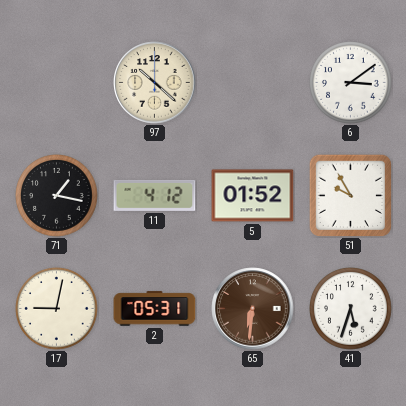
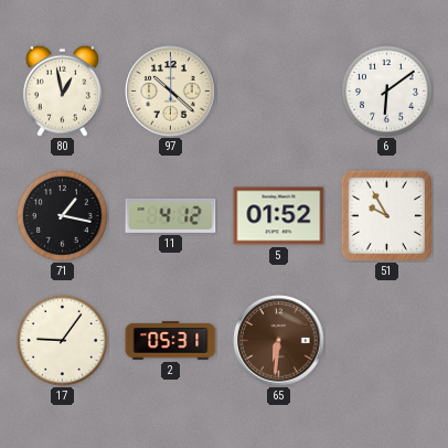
80: none -> 12:58 (62, 90)
6: 3:09 -> 6:09 (387, 92)
17: 9:02 -> 9:06 (63, 341)
41: 5:33 -> none (351, 309)
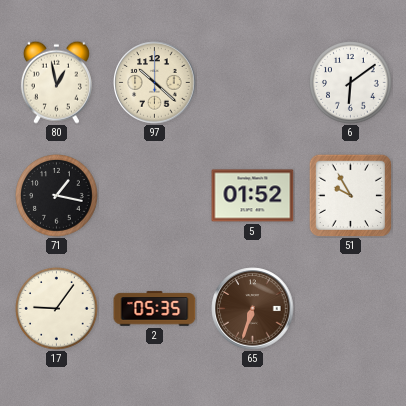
11: 4:12 -> none (171, 215)
2: 05:31 -> 05:35 (155, 309)
65: 6:31 -> 6:33 (253, 309)
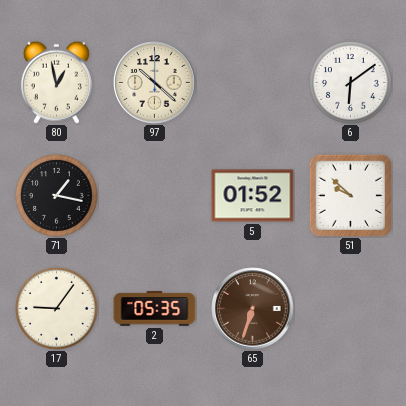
51: 9:55 -> 9:52 (350, 195)
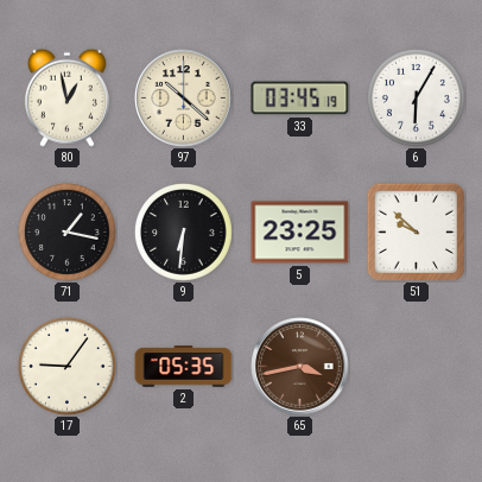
33: none -> 03:45 (300, 99)
6: 6:09 -> 6:05 (417, 99)
9: none -> 6:31 (184, 233)
5: 01:52 -> 23:25 (300, 233)
65: 6:33 -> 3:43 (300, 367)
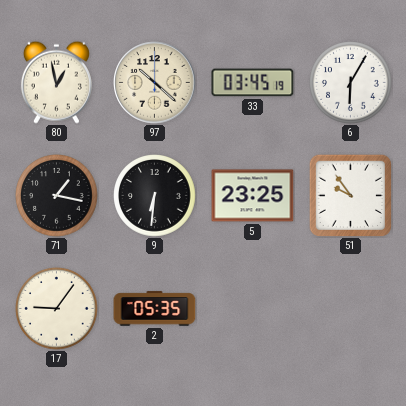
51: 9:52 -> 9:54 (350, 195)
65: 3:43 -> none (300, 367)
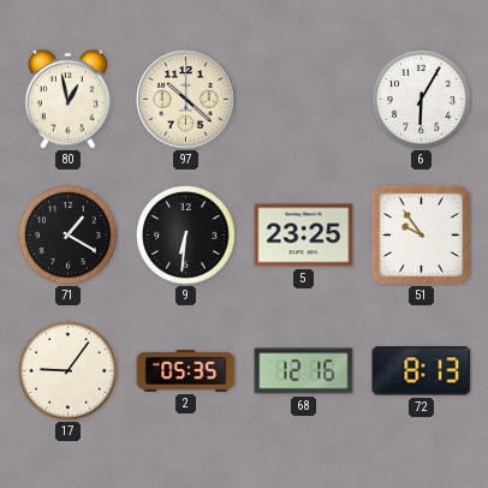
33: 03:45 -> none (253, 83)
71: 1:17 -> 1:20 (69, 236)
68: none -> 12:16 (304, 371)
72: none -> 8:13 (422, 371)
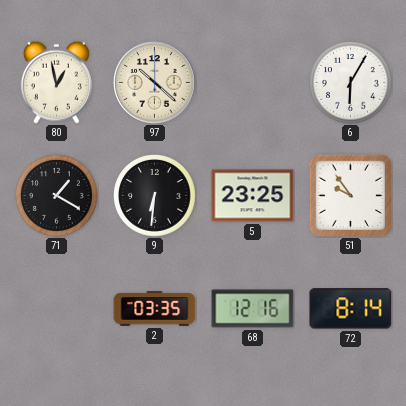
17: 9:06 -> none (69, 371)
2: 05:35 -> 03:35 (155, 309)
72: 8:13 -> 8:14 (351, 309)
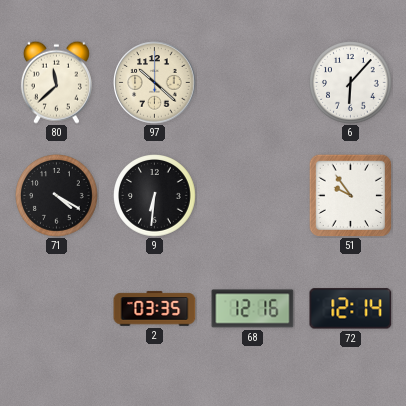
80: 12:58 -> 11:38 (56, 82)
6: 6:05 -> 6:07 (351, 83)
71: 1:20 -> 4:20 (57, 196)
5: 23:25 -> none (253, 196)
72: 8:14 -> 12:14 (351, 309)
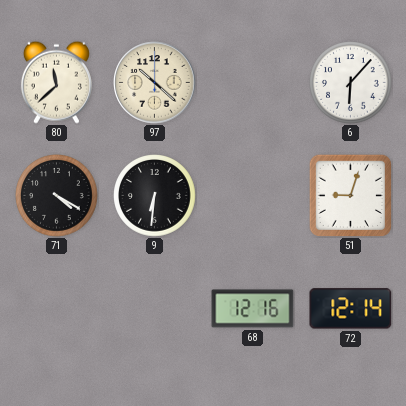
51: 9:54 -> 9:03 (350, 195)
2: 03:35 -> none (155, 309)
